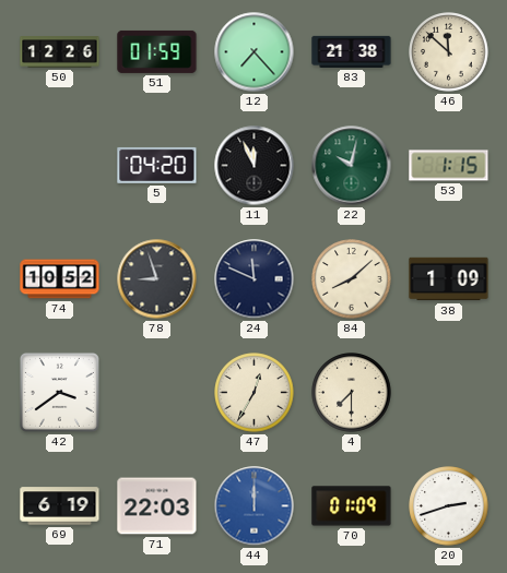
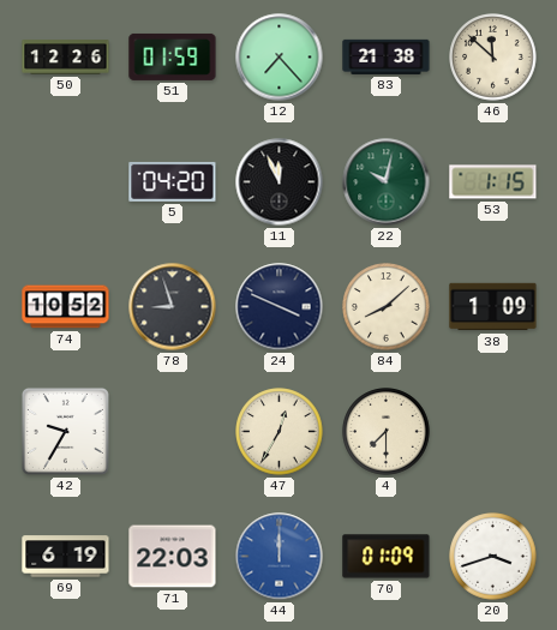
24: 11:49 -> 3:49 (280, 307)
42: 3:39 -> 9:35 (65, 431)
20: 2:42 -> 3:42 (493, 557)
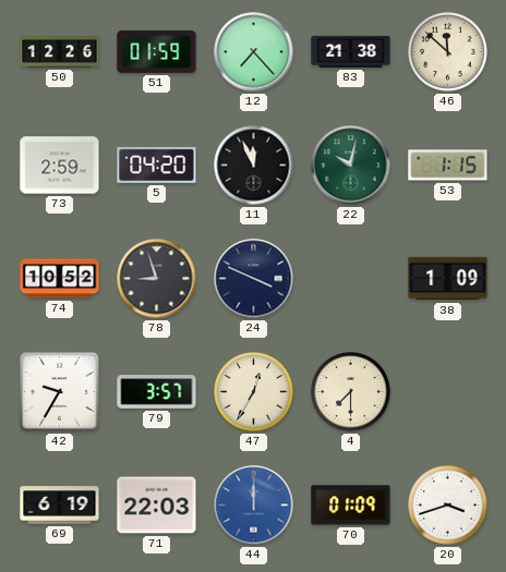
73: none -> 2:59 (60, 166)
84: 8:08 -> none (387, 307)
79: none -> 3:57 (157, 392)
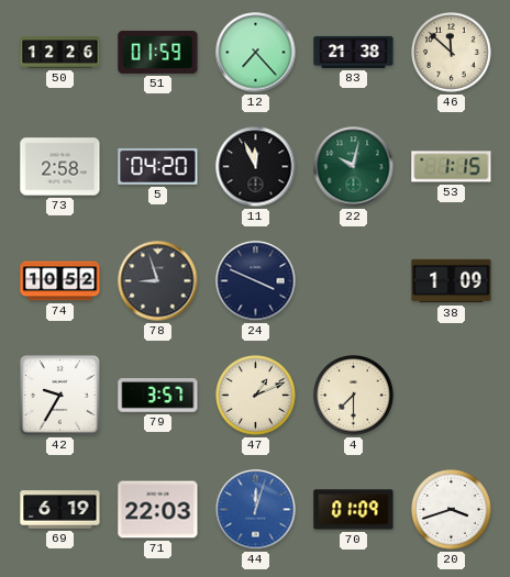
73: 2:59 -> 2:58 (60, 167)
47: 12:35 -> 1:11 (256, 396)
44: 12:00 -> 12:03 (256, 510)
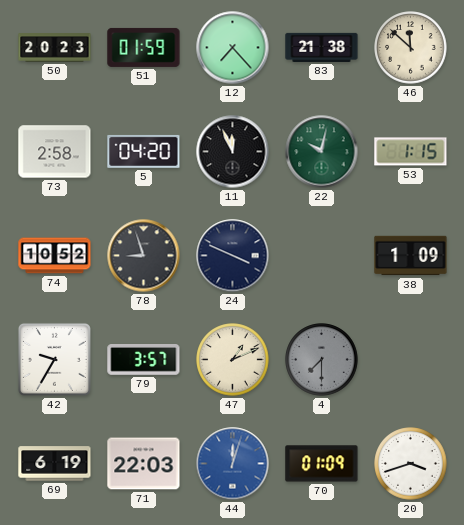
50: 12:26 -> 20:23 (55, 48)
4 dial: cream -> grey (322, 360)
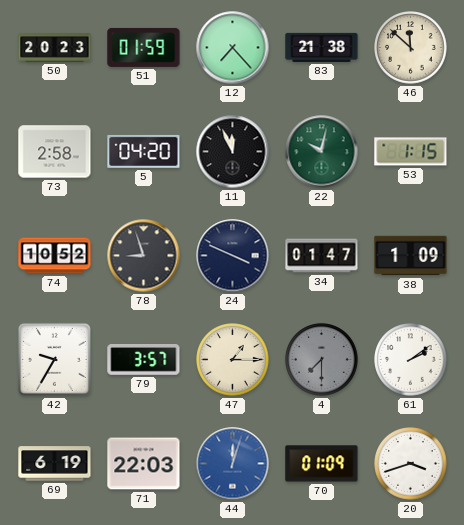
34: none -> 01:47 (322, 256)
47: 1:11 -> 1:15 (233, 360)
61: none -> 2:09 (411, 360)
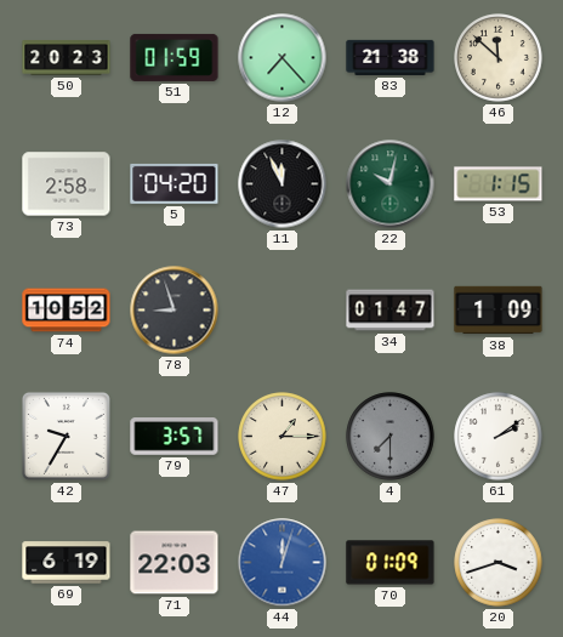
24: 3:49 -> none (233, 256)
